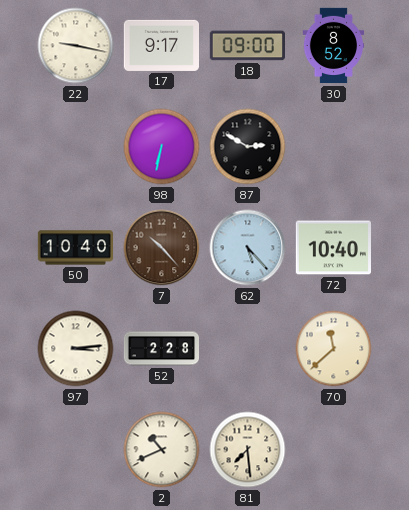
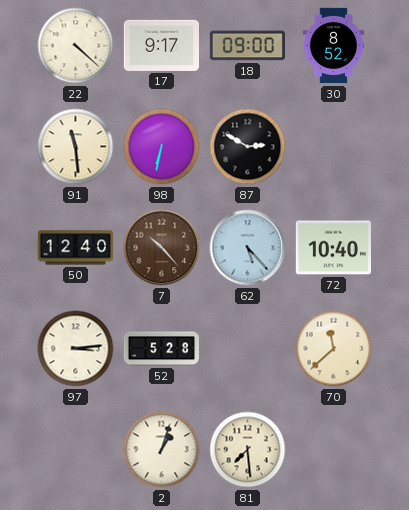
22: 9:17 -> 4:22 (76, 46)
91: none -> 11:29 (76, 147)
50: 10:40 -> 12:40 (76, 248)
52: 2:28 -> 5:28 (162, 349)
2: 10:41 -> 1:03 (162, 450)
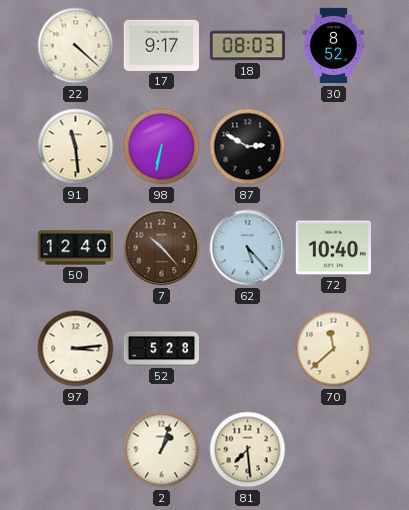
18: 09:00 -> 08:03 (247, 46)
